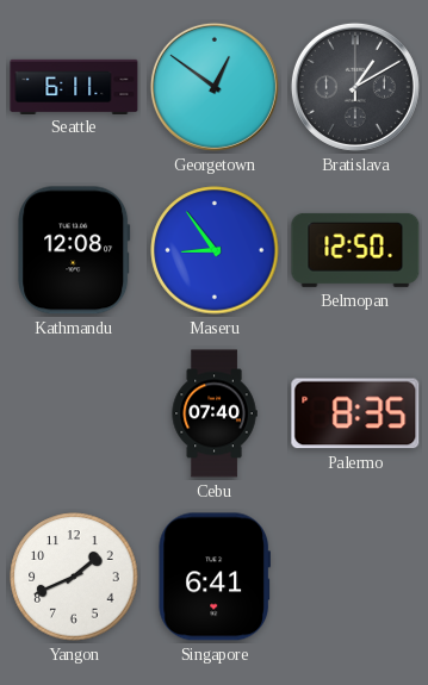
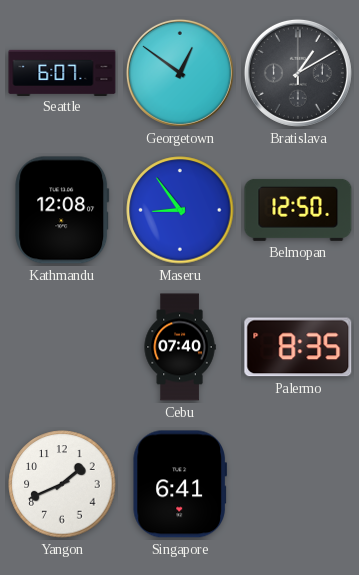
Seattle: 6:11 -> 6:07 (62, 72)
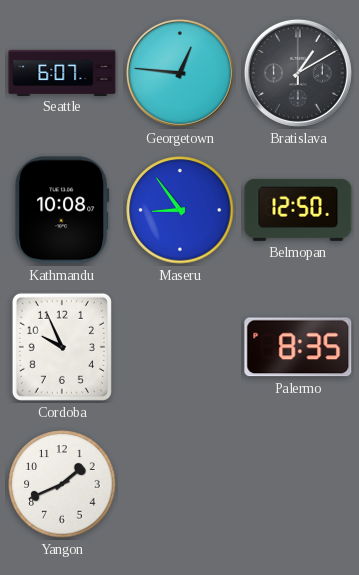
Georgetown: 12:51 -> 12:46 (180, 73)
Kathmandu: 12:08 -> 10:08 (62, 210)
Cordoba: none -> 9:56 (62, 347)
Cebu: 07:40 -> none (180, 347)
Singapore: 6:41 -> none (179, 484)
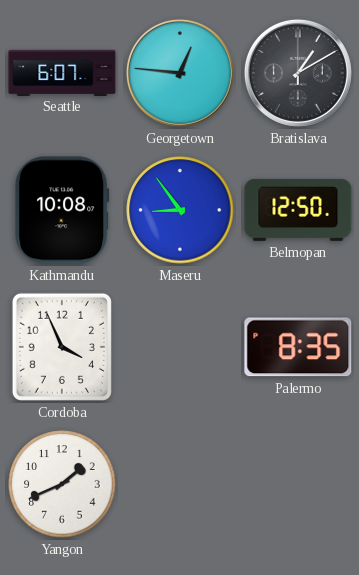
Cordoba: 9:56 -> 3:56 (62, 347)
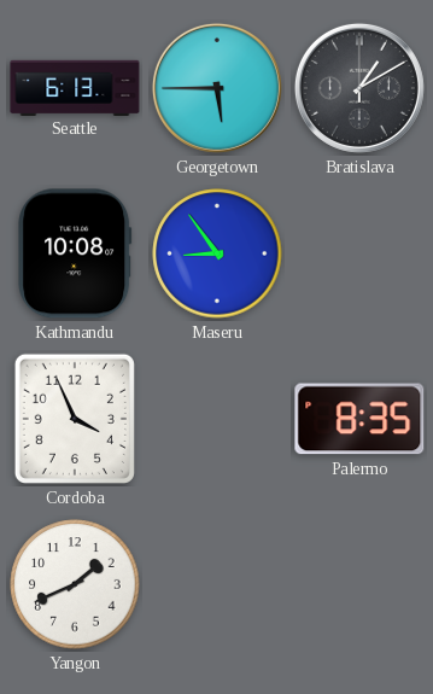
Seattle: 6:07 -> 6:13 (75, 87)
Georgetown: 12:46 -> 5:45 (217, 88)
Belmopan: 12:50 -> none (298, 210)
